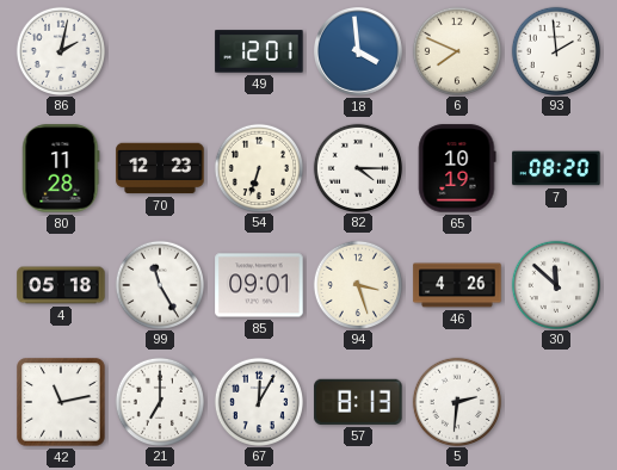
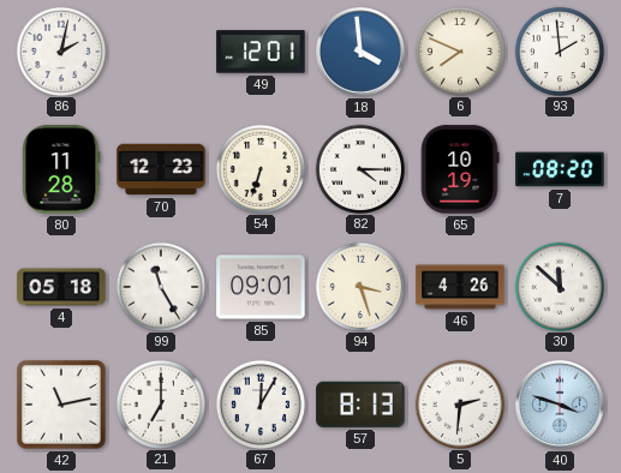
40: none -> 3:48 (561, 406)
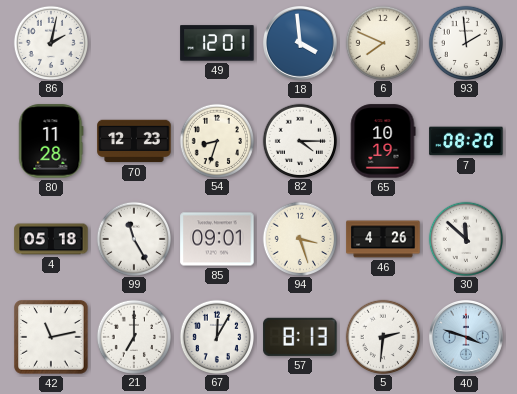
54: 6:33 -> 8:33 (216, 140)
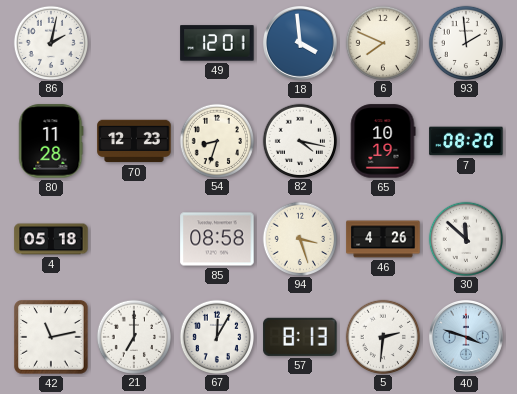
82: 4:15 -> 4:17 (299, 140)
99: 11:25 -> none (133, 238)
85: 09:01 -> 08:58 (217, 239)
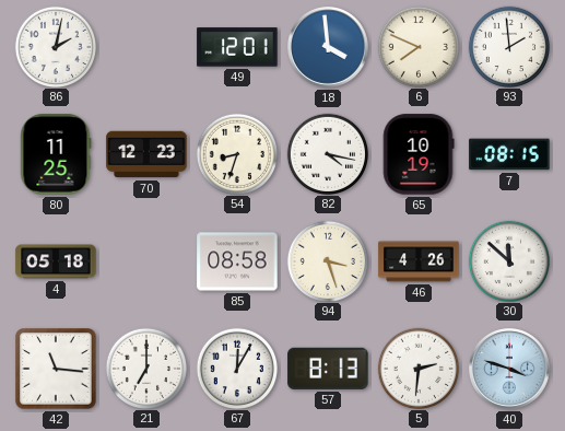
80: 11:28 -> 11:25 (56, 154)
7: 08:20 -> 08:15 (509, 154)
42: 11:13 -> 11:16 (56, 369)
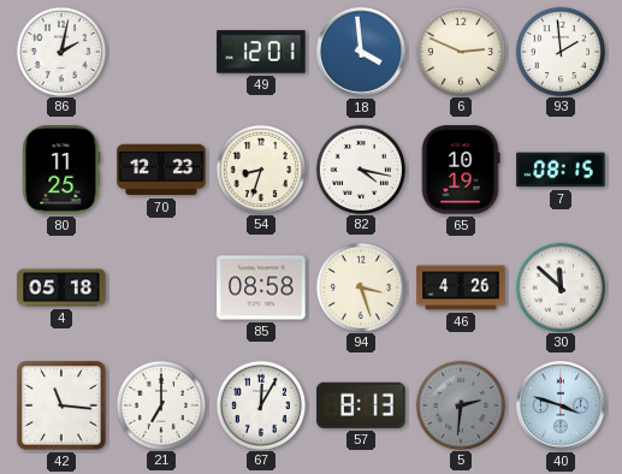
6: 7:49 -> 2:49 (460, 51)
5 dial: white -> grey (460, 404)
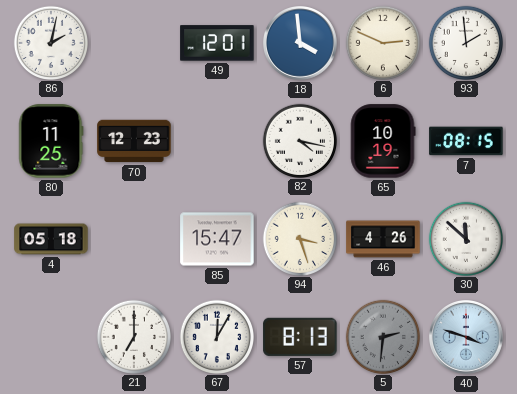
54: 8:33 -> none (260, 168)
85: 08:58 -> 15:47 (217, 239)
42: 11:16 -> none (61, 405)
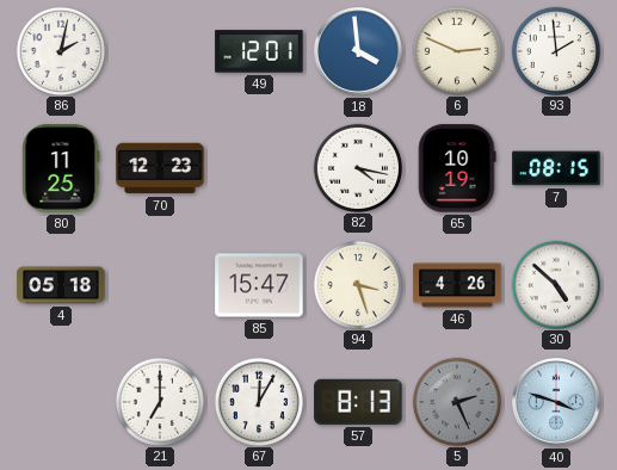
30: 11:52 -> 4:52 (555, 284)
5: 2:31 -> 2:26 (456, 401)
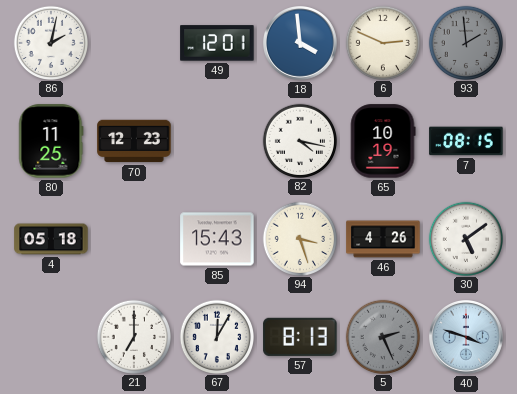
93 dial: white -> grey (465, 42)
85: 15:47 -> 15:43 (217, 239)
30: 4:52 -> 5:09 (465, 238)
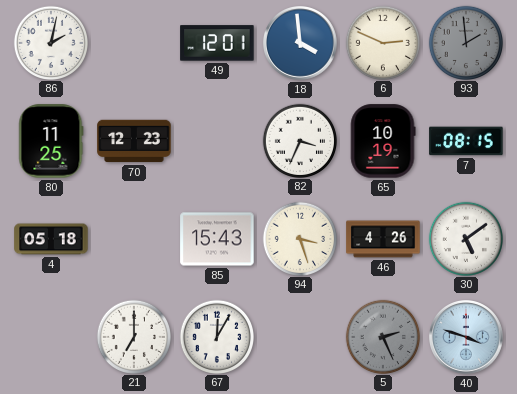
82: 4:17 -> 3:34 (299, 140)
57: 8:13 -> none (300, 337)
